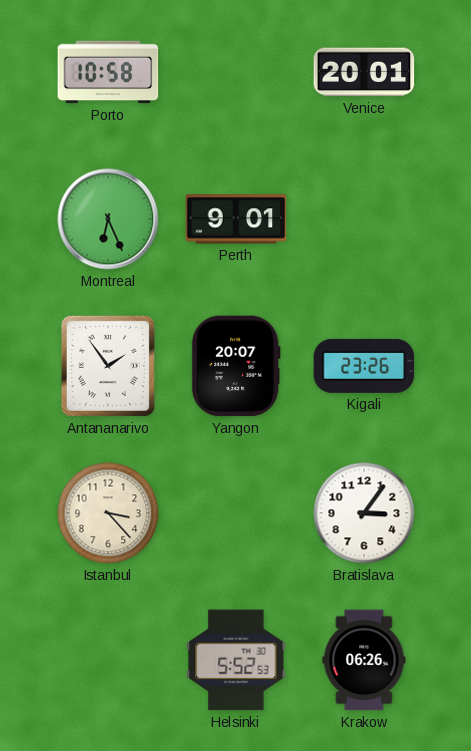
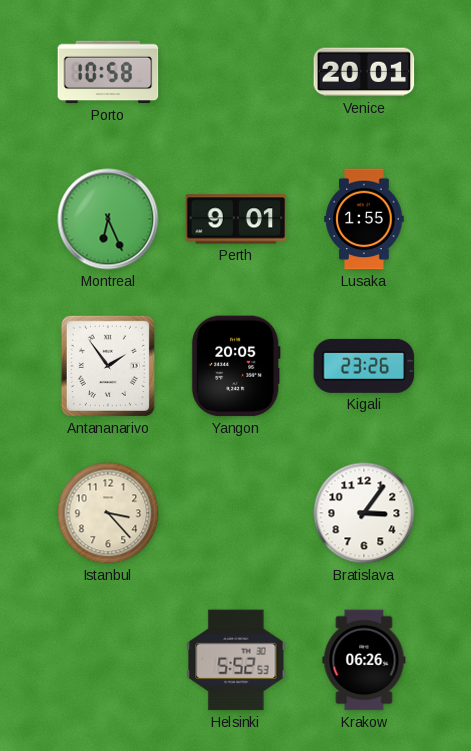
Lusaka: none -> 1:55 (364, 219)
Yangon: 20:07 -> 20:05 (236, 366)
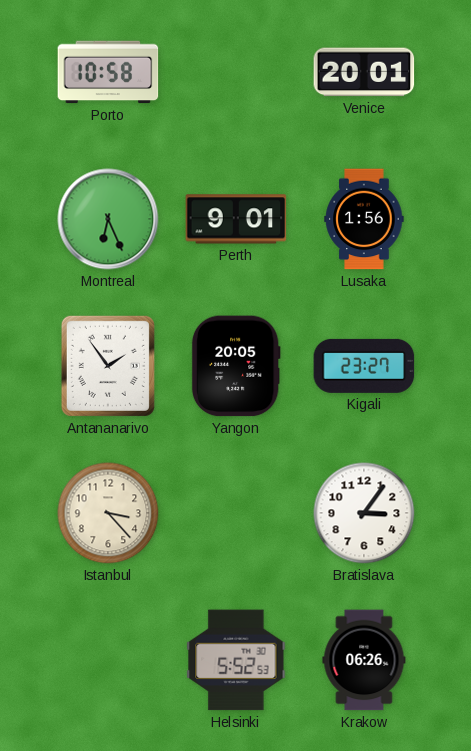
Lusaka: 1:55 -> 1:56 (364, 219)
Kigali: 23:26 -> 23:27 (364, 366)
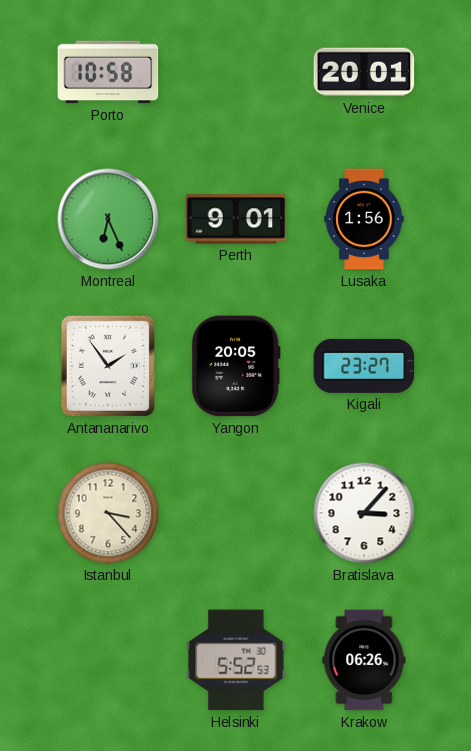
Bratislava: 3:06 -> 3:07 (364, 513)
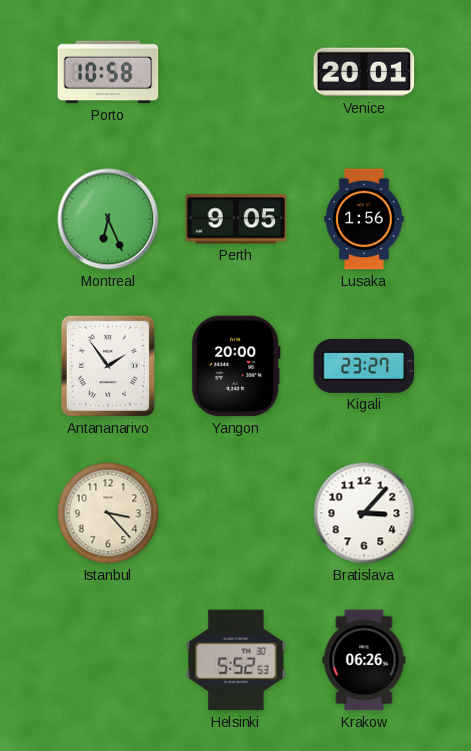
Perth: 9:01 -> 9:05 (236, 219)
Yangon: 20:05 -> 20:00 (236, 366)
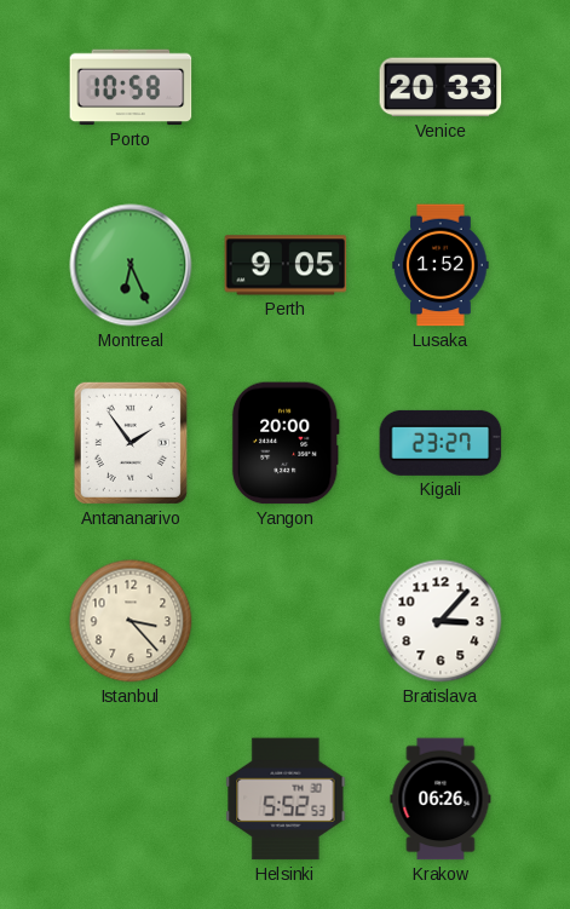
Venice: 20:01 -> 20:33 (441, 87)
Lusaka: 1:56 -> 1:52 (441, 265)
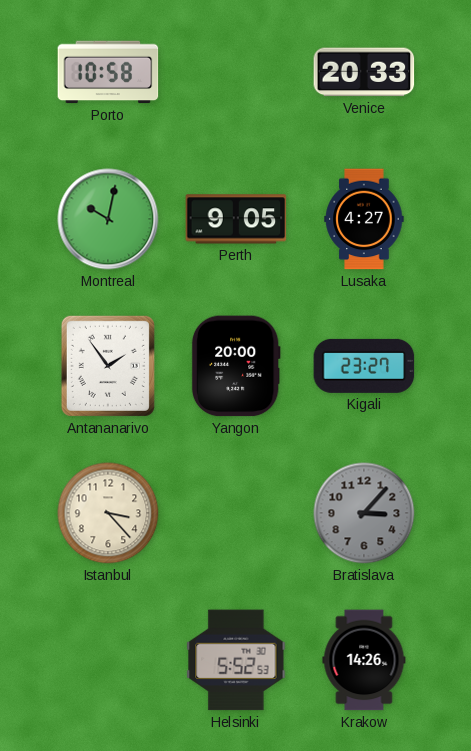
Montreal: 6:26 -> 10:02 (108, 219)
Lusaka: 1:52 -> 4:27 (364, 219)
Bratislava dial: white -> grey (364, 513)
Krakow: 06:26 -> 14:26 (364, 660)
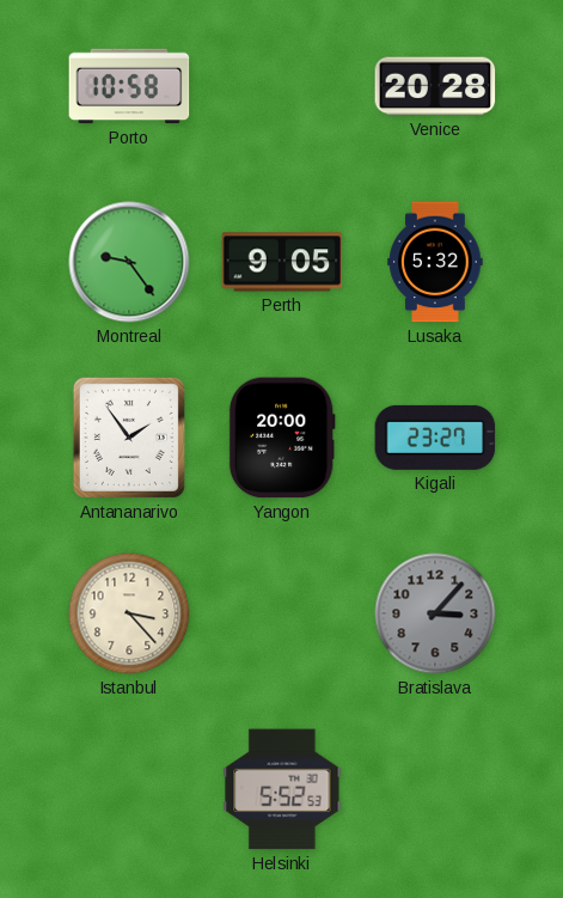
Venice: 20:33 -> 20:28 (435, 86)
Montreal: 10:02 -> 9:24 (129, 262)
Lusaka: 4:27 -> 5:32 (435, 262)
Krakow: 14:26 -> none (364, 660)
